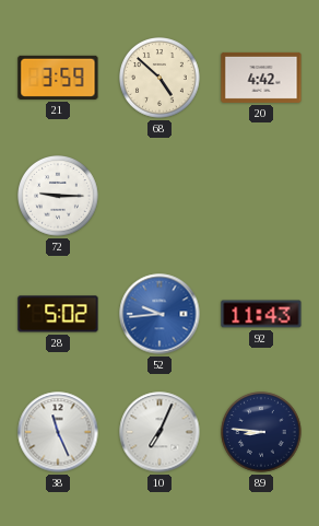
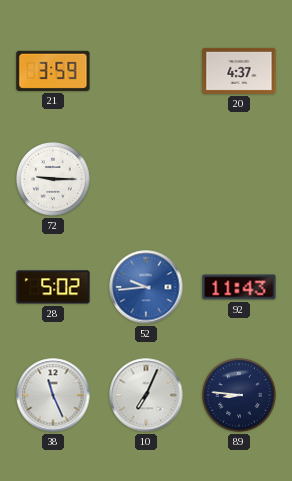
68: 4:52 -> none (161, 79)
20: 4:42 -> 4:37 (239, 71)
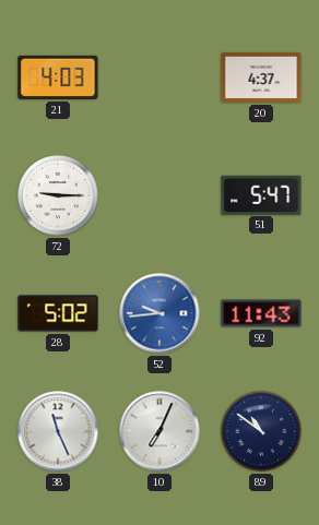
21: 3:59 -> 4:03 (58, 77)
51: none -> 5:47 (261, 194)
89: 8:46 -> 10:51 (262, 432)
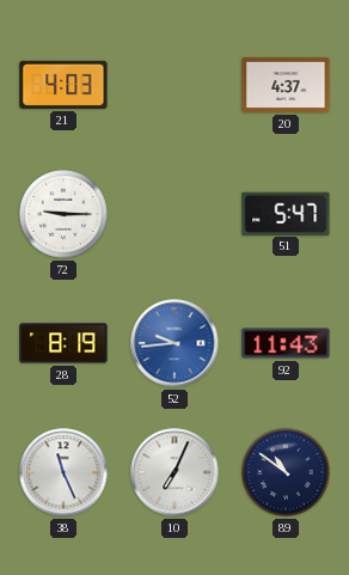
28: 5:02 -> 8:19 (63, 343)
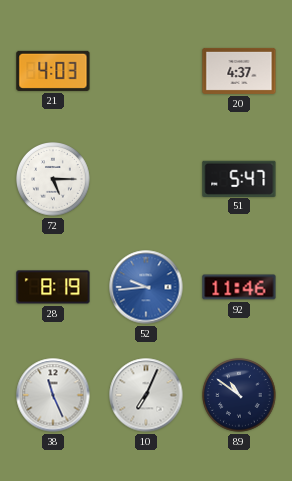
72: 9:15 -> 5:15 (54, 180)
92: 11:43 -> 11:46 (239, 287)
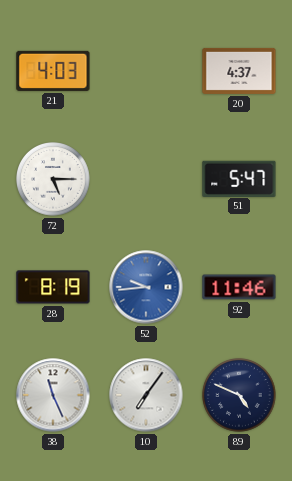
10: 7:04 -> 7:06 (146, 395)
89: 10:51 -> 4:49 (240, 396)
